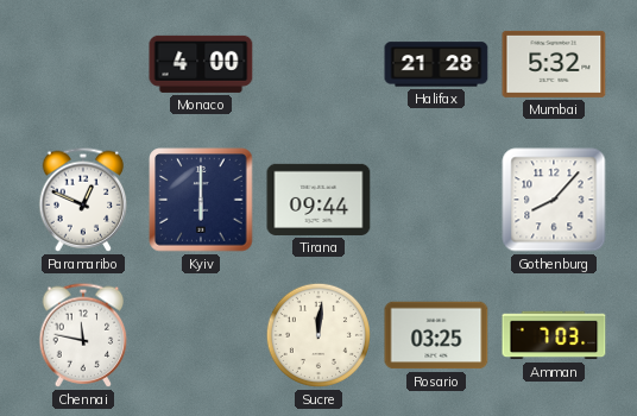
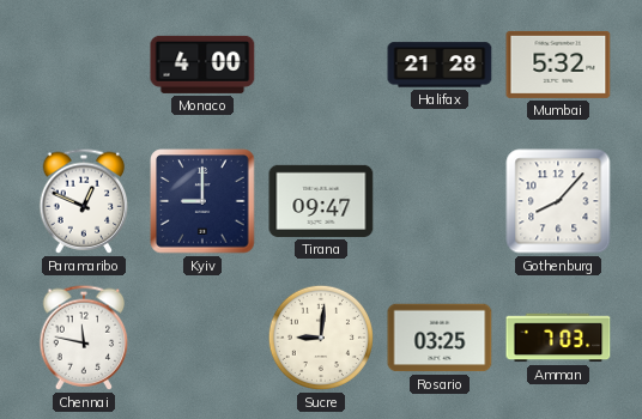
Kyiv: 6:00 -> 9:00 (202, 201)
Tirana: 09:44 -> 09:47 (321, 201)
Sucre: 12:01 -> 9:01 (321, 338)
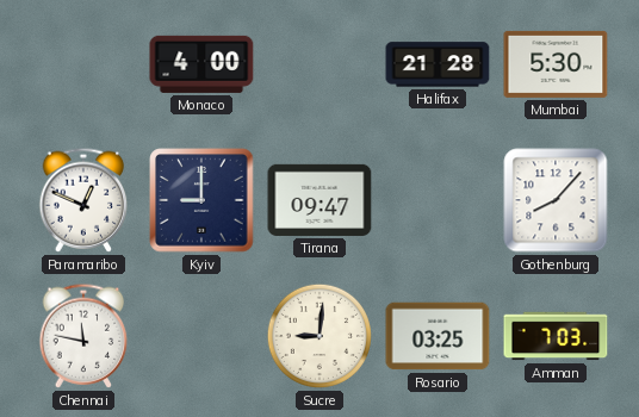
Mumbai: 5:32 -> 5:30 (556, 64)
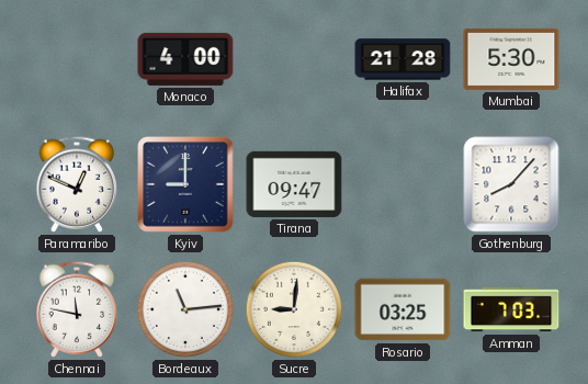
Bordeaux: none -> 11:14 (185, 309)
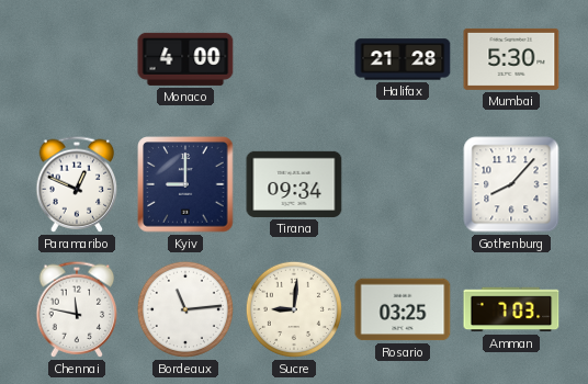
Tirana: 09:47 -> 09:34 (294, 184)
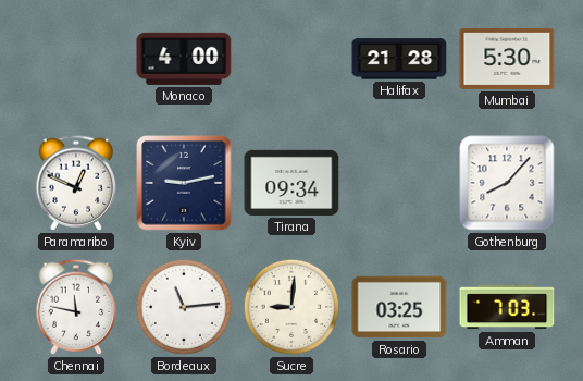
Kyiv: 9:00 -> 9:13 (184, 183)
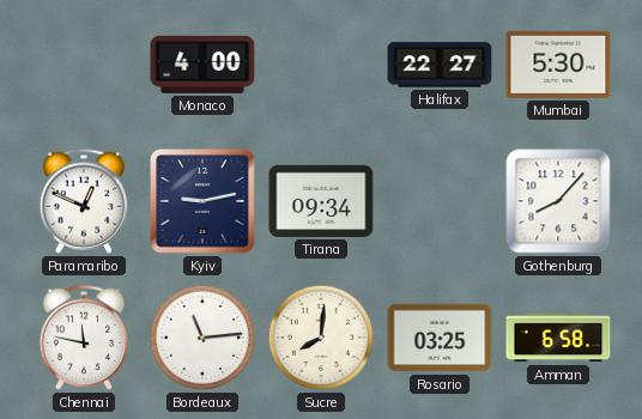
Halifax: 21:28 -> 22:27 (440, 65)
Sucre: 9:01 -> 8:01 (321, 338)
Amman: 7:03 -> 6:58 (558, 338)
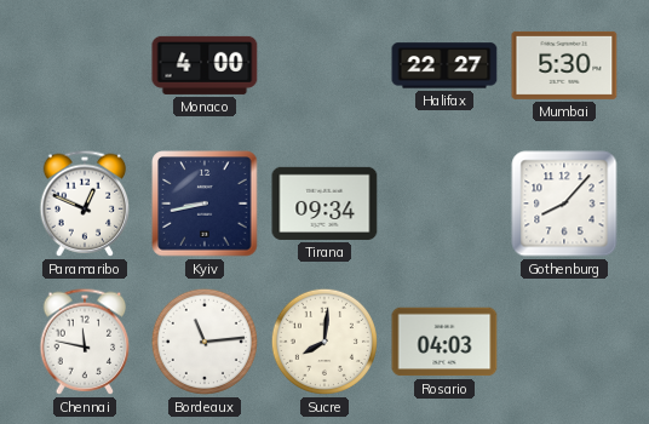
Kyiv: 9:13 -> 8:43 (205, 204)
Rosario: 03:25 -> 04:03 (444, 342)
Amman: 6:58 -> none (558, 338)
